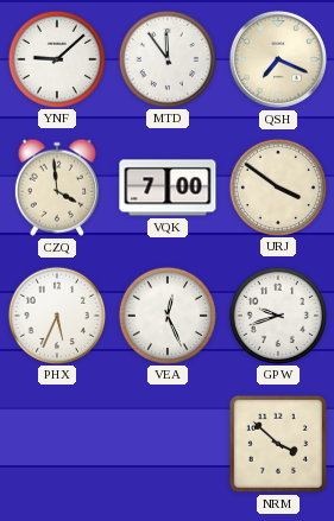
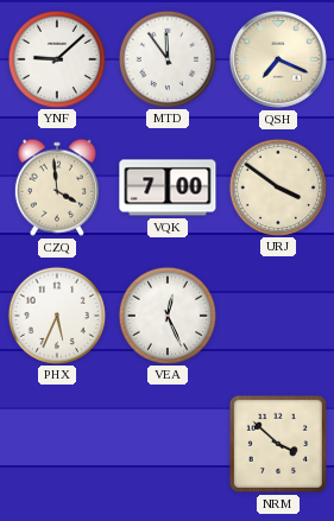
GPW: 9:42 -> none (277, 314)
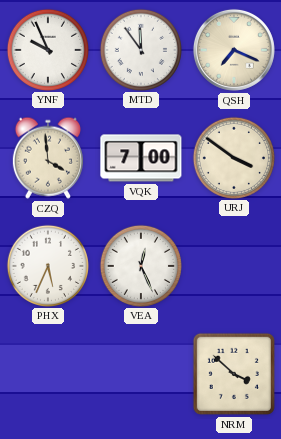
YNF: 9:08 -> 9:56 (47, 49)
